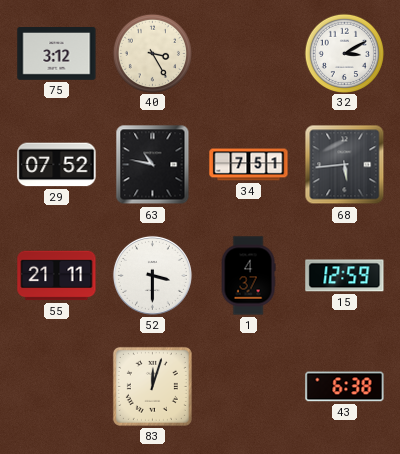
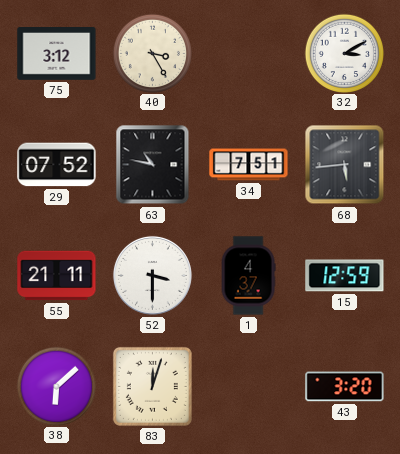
38: none -> 6:08 (56, 386)
43: 6:38 -> 3:20 (345, 387)
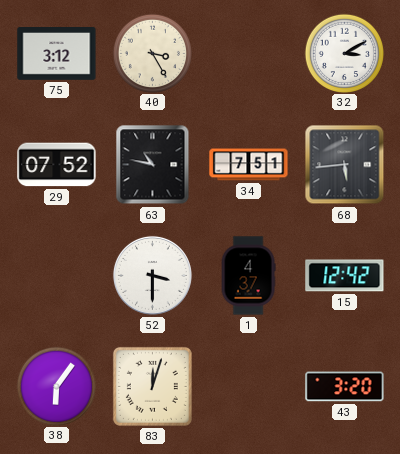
55: 21:11 -> none (57, 276)
15: 12:59 -> 12:42 (345, 276)
38: 6:08 -> 6:06 (56, 386)
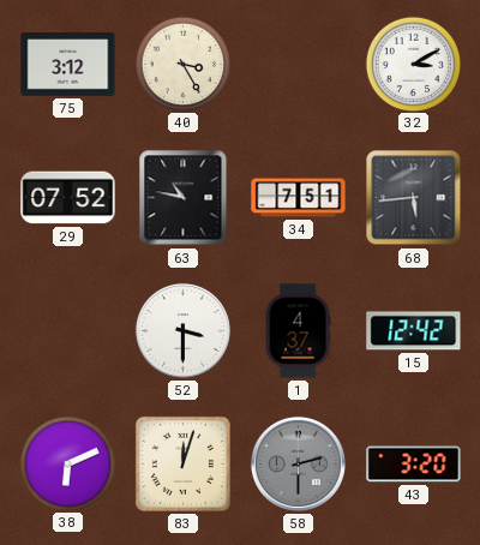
38: 6:06 -> 6:11 (67, 463)
58: none -> 2:30 (298, 463)
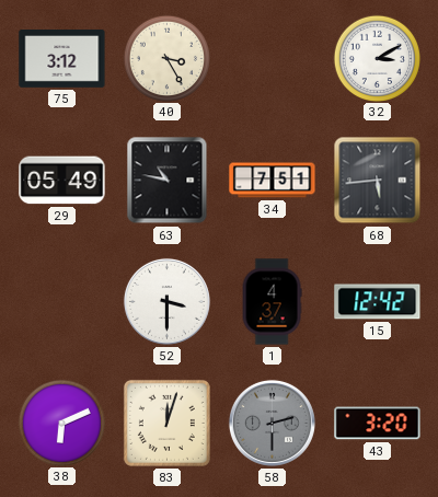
29: 07:52 -> 05:49 (62, 181)
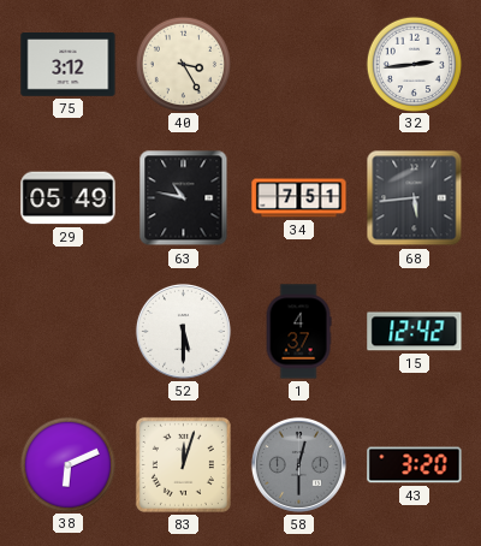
32: 3:10 -> 2:44 (414, 64)
52: 3:30 -> 5:30 (183, 331)
58: 2:30 -> 12:30 (298, 464)
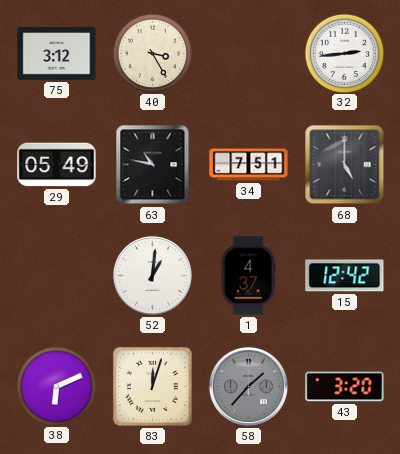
68: 5:44 -> 5:00 (345, 165)
52: 5:30 -> 1:01 (152, 275)
58: 12:30 -> 1:37 (248, 386)
